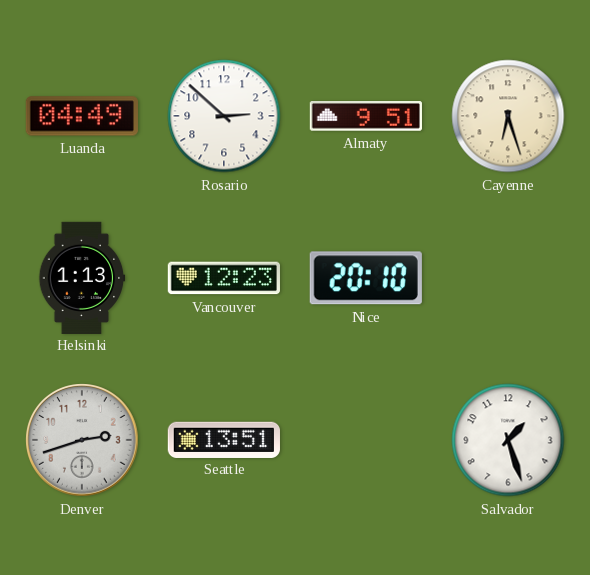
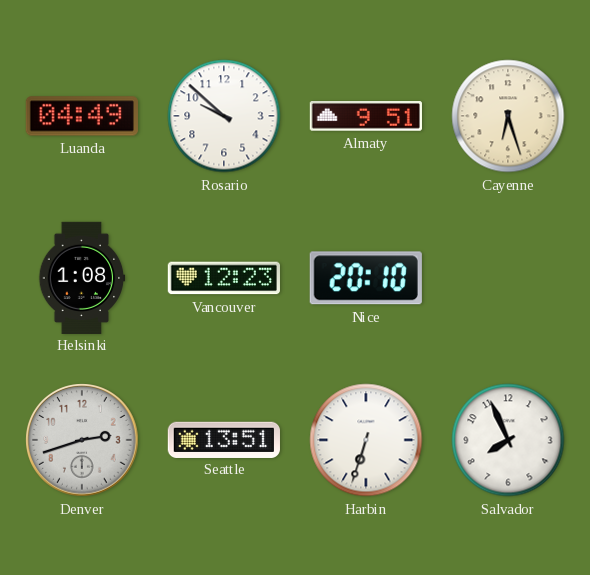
Rosario: 2:52 -> 9:52 (224, 116)
Helsinki: 1:13 -> 1:08 (82, 277)
Harbin: none -> 6:33 (366, 440)
Salvador: 1:27 -> 7:56 (508, 440)
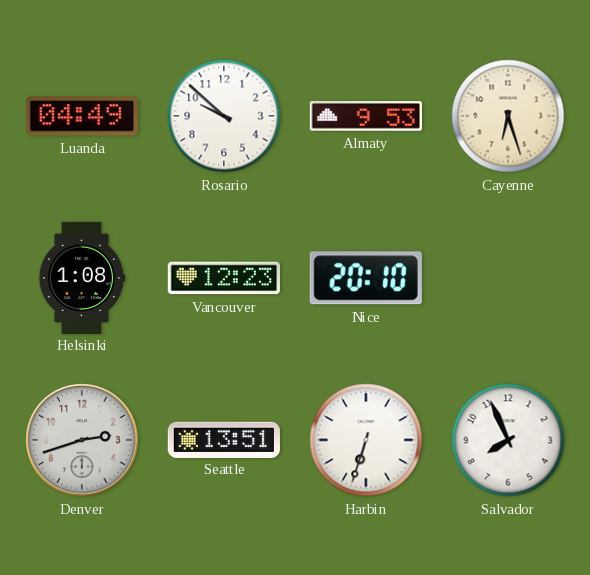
Almaty: 9:51 -> 9:53 (366, 117)
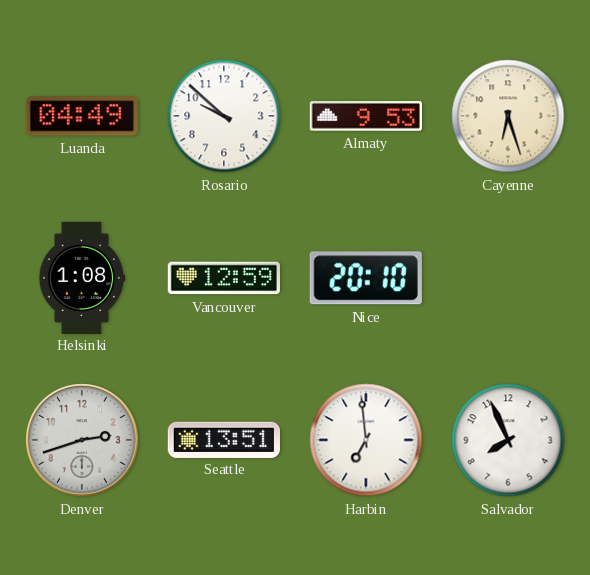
Vancouver: 12:23 -> 12:59 (224, 278)
Harbin: 6:33 -> 6:59 (366, 440)
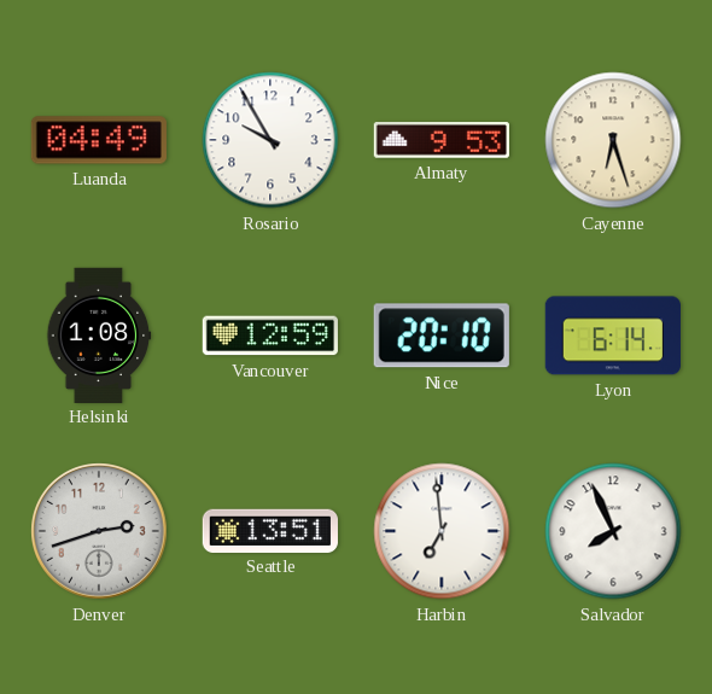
Rosario: 9:52 -> 9:55 (270, 140)
Lyon: none -> 6:14 (613, 336)
